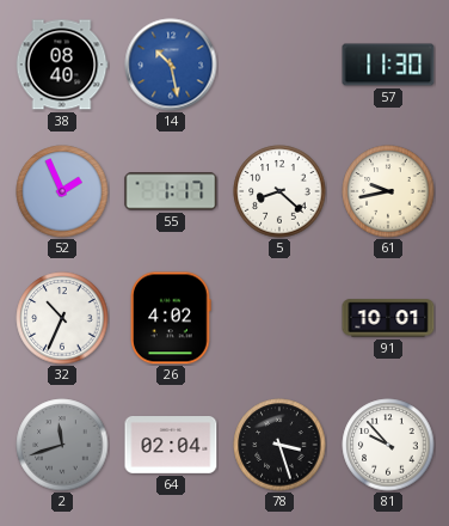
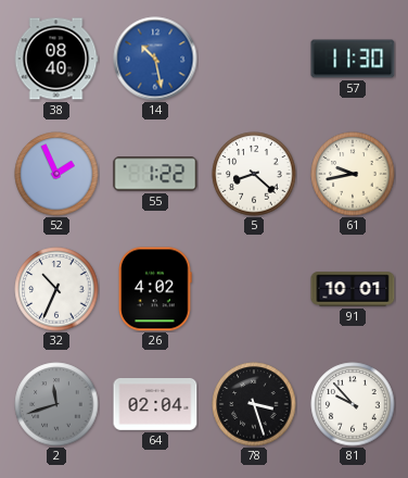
55: 1:17 -> 1:22 (155, 174)
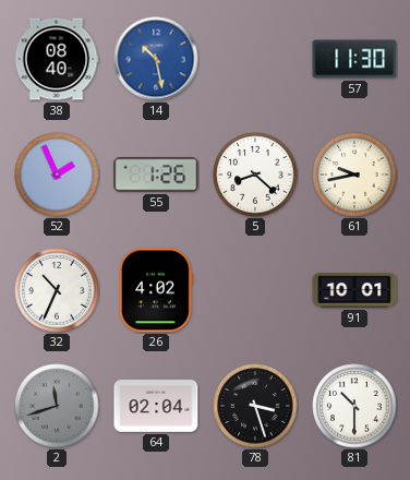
55: 1:22 -> 1:26 (156, 175)
81: 9:53 -> 10:30 (354, 406)
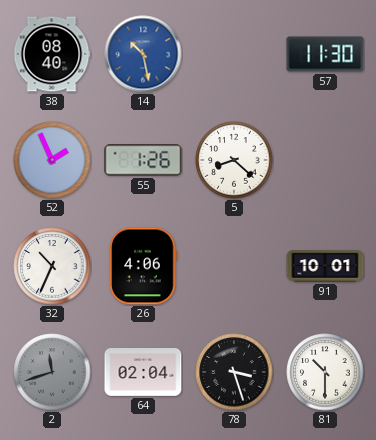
61: 9:43 -> none (354, 175)
26: 4:02 -> 4:06 (143, 266)
